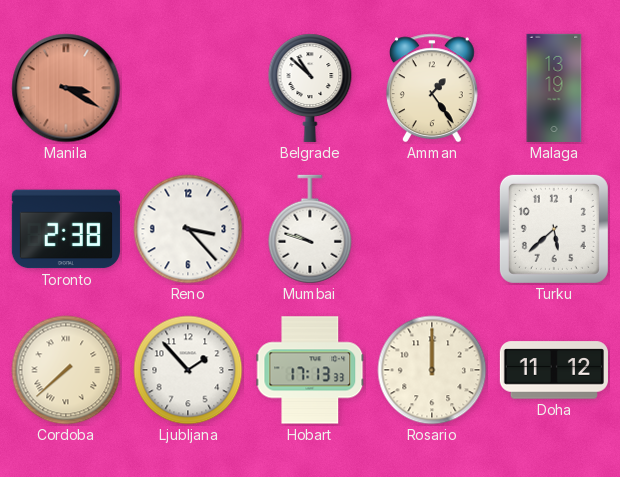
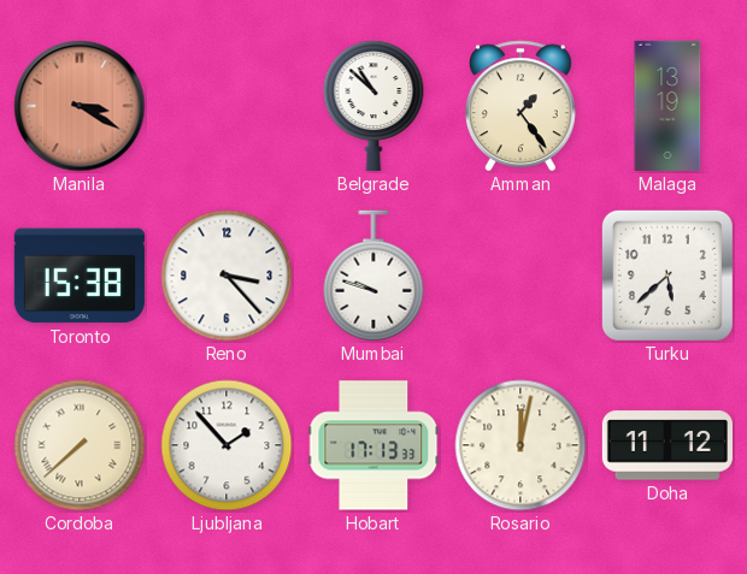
Toronto: 2:38 -> 15:38 (80, 276)
Rosario: 12:00 -> 12:02 (520, 445)
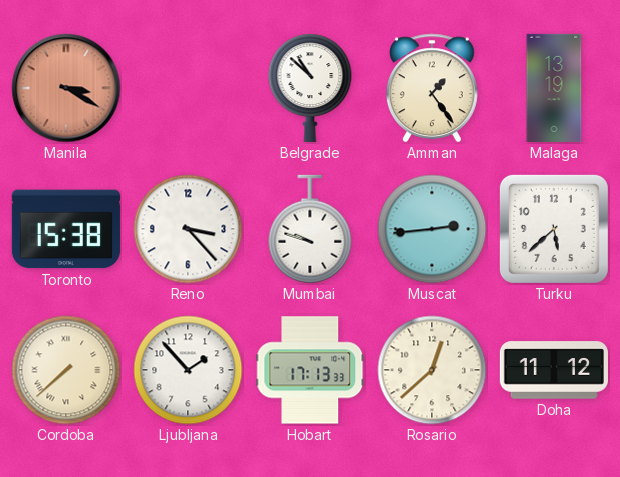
Muscat: none -> 2:44 (432, 229)
Rosario: 12:02 -> 12:38 (432, 370)
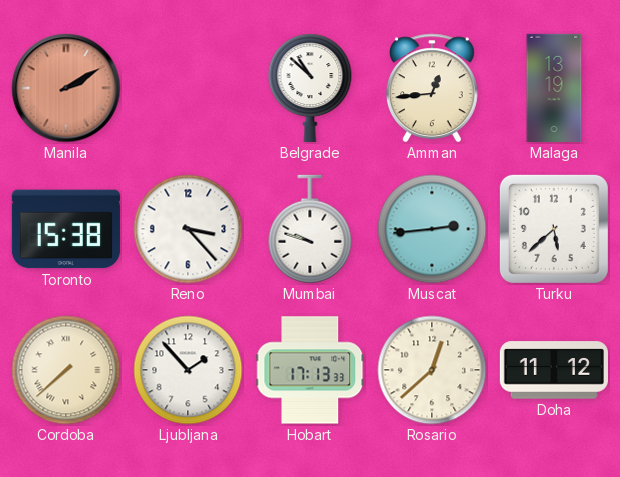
Manila: 3:20 -> 2:10 (66, 88)
Amman: 1:24 -> 12:44 (432, 88)
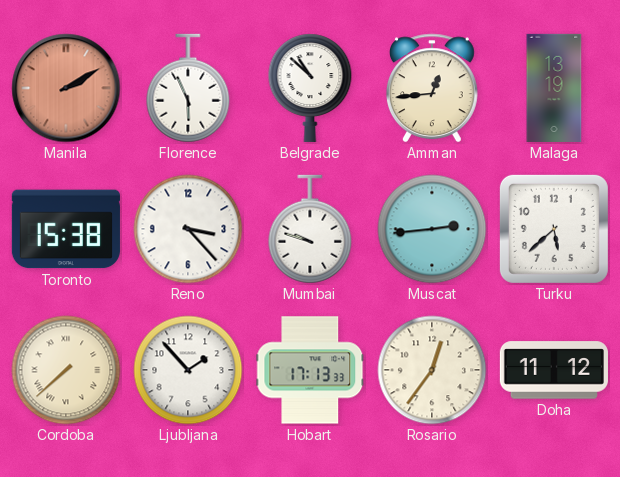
Florence: none -> 5:56 (188, 88)
Rosario: 12:38 -> 12:36 (432, 370)
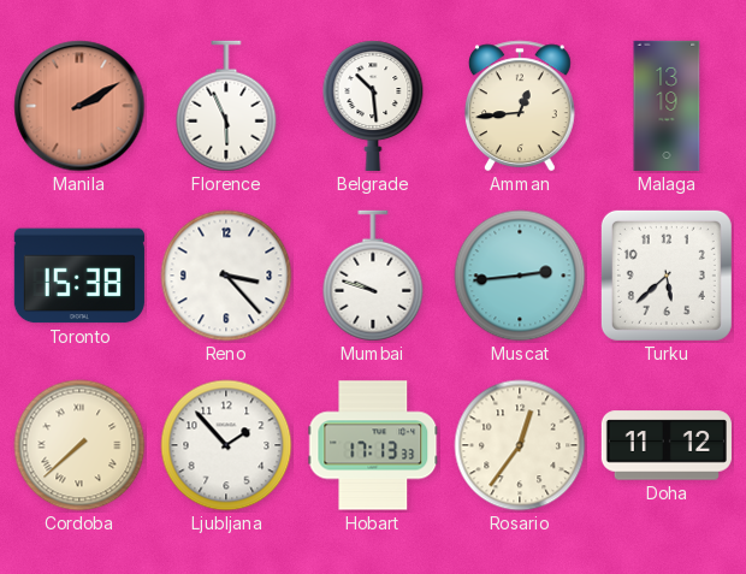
Belgrade: 10:52 -> 10:29 (373, 106)
